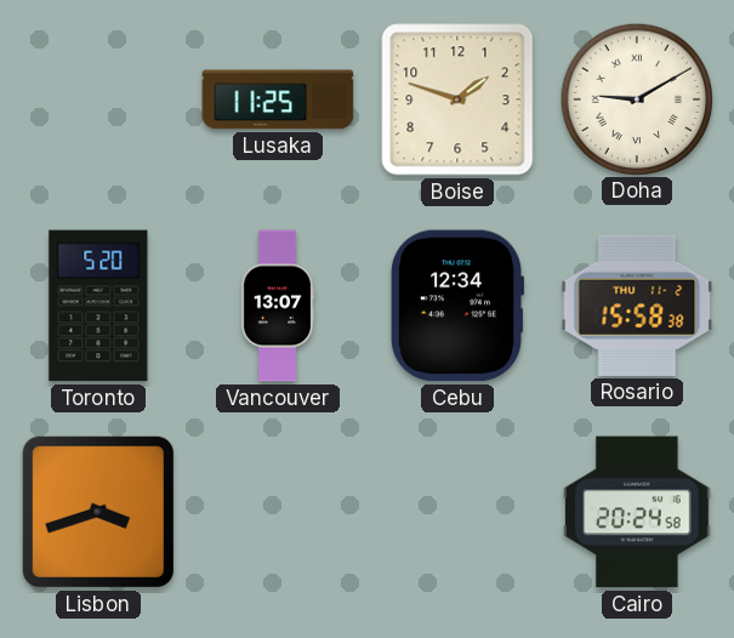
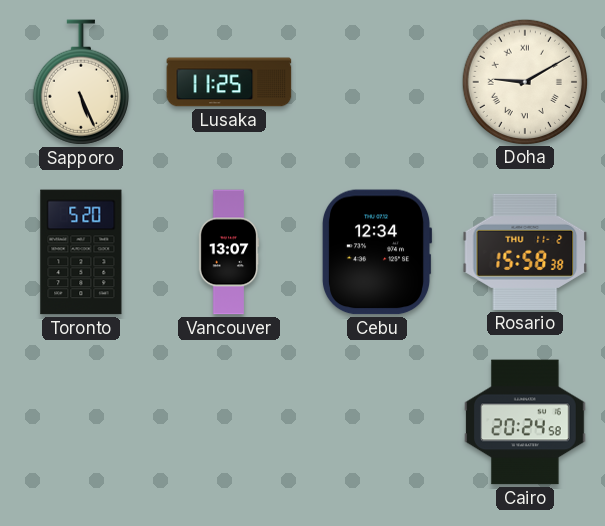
Sapporo: none -> 5:26 (81, 82)
Boise: 1:48 -> none (457, 99)
Lisbon: 3:42 -> none (98, 512)
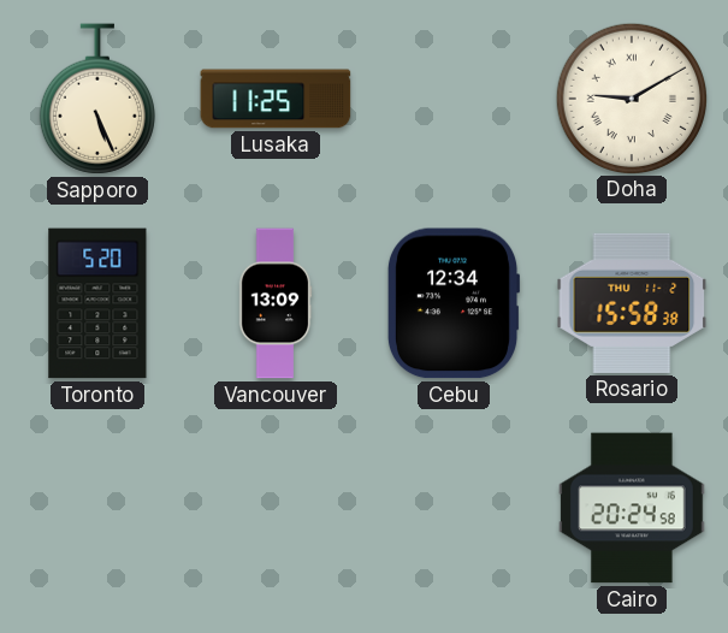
Vancouver: 13:07 -> 13:09 (276, 303)
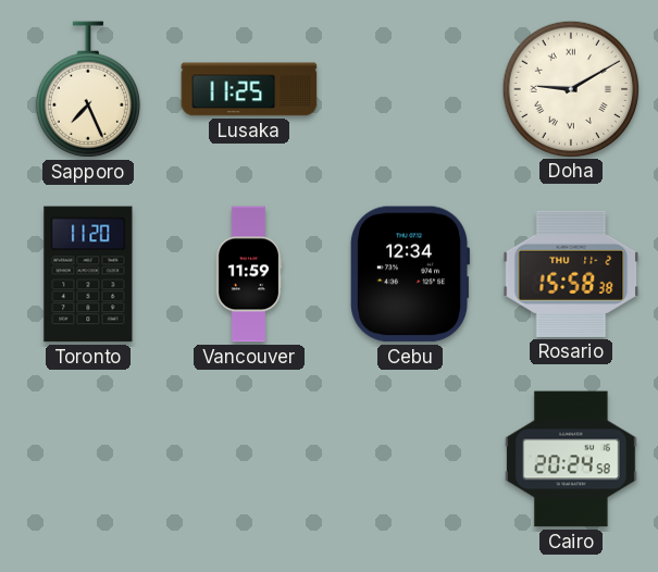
Sapporo: 5:26 -> 7:26 (88, 89)
Toronto: 5:20 -> 11:20 (88, 274)
Vancouver: 13:09 -> 11:59 (249, 274)
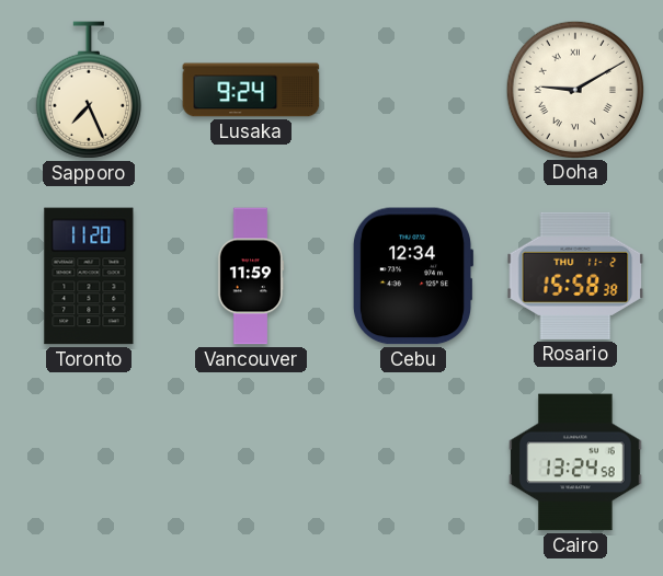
Lusaka: 11:25 -> 9:24 (251, 90)
Cairo: 20:24 -> 13:24 (575, 462)
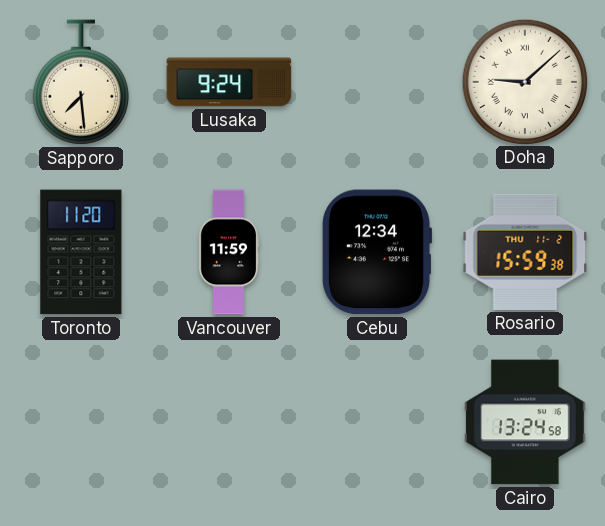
Sapporo: 7:26 -> 7:29 (81, 82)
Doha: 9:10 -> 9:08 (524, 81)
Rosario: 15:58 -> 15:59 (525, 252)
